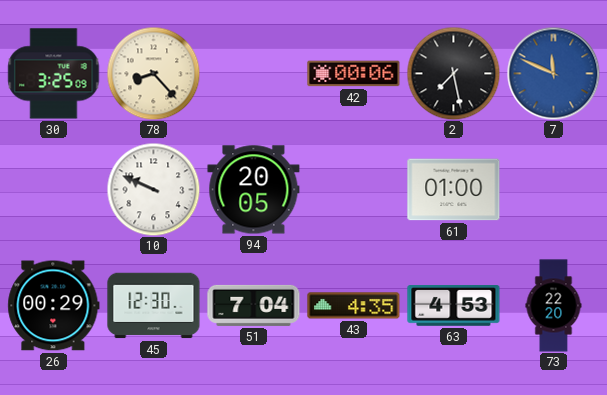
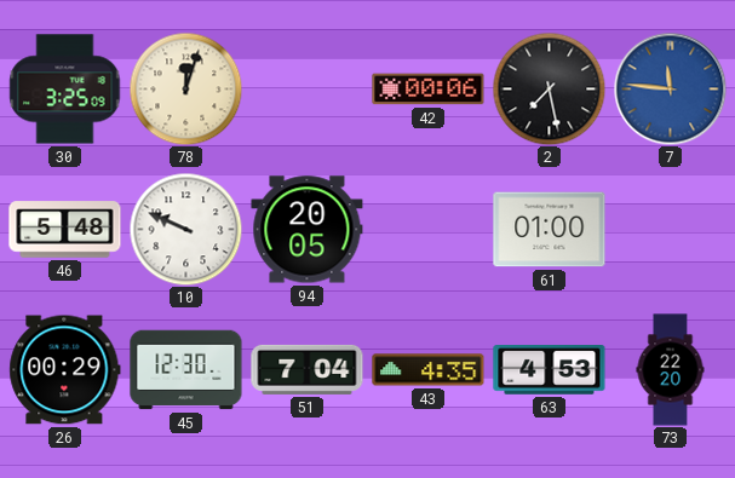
78: 8:23 -> 12:03 (185, 88)
7: 11:49 -> 11:46 (670, 88)
46: none -> 5:48 (65, 230)
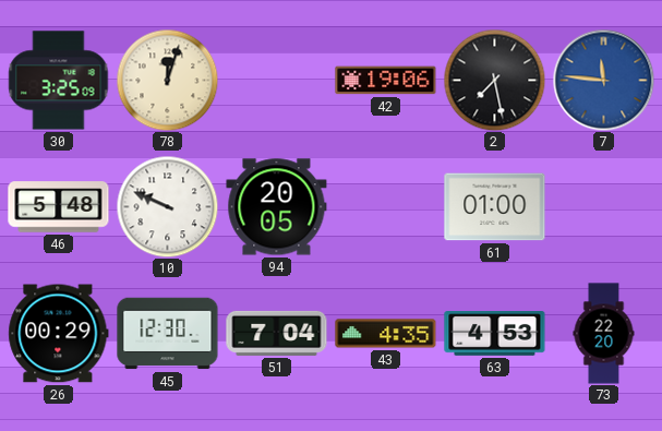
42: 00:06 -> 19:06 (386, 81)
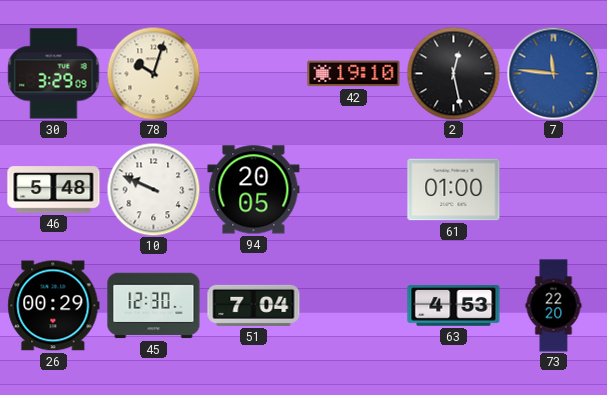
30: 3:25 -> 3:29 (54, 74)
78: 12:03 -> 10:03 (153, 73)
42: 19:06 -> 19:10 (354, 74)
2: 7:28 -> 12:28 (453, 73)
43: 4:35 -> none (386, 334)
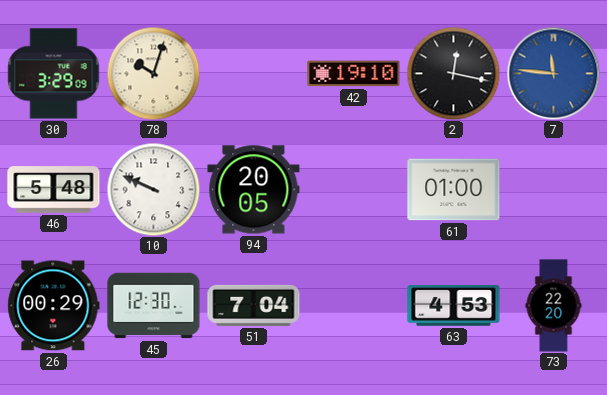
2: 12:28 -> 12:17 (453, 73)
